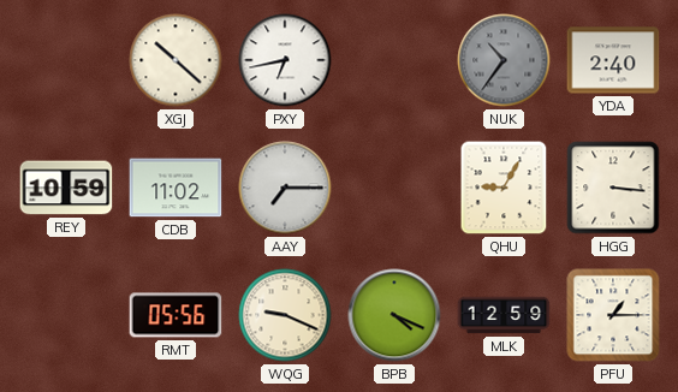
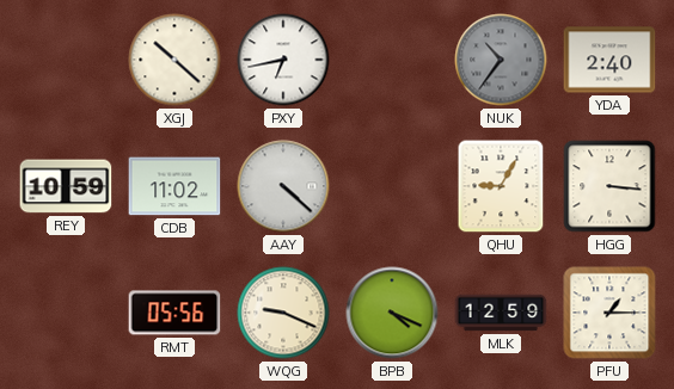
AAY: 7:15 -> 4:22 (283, 186)
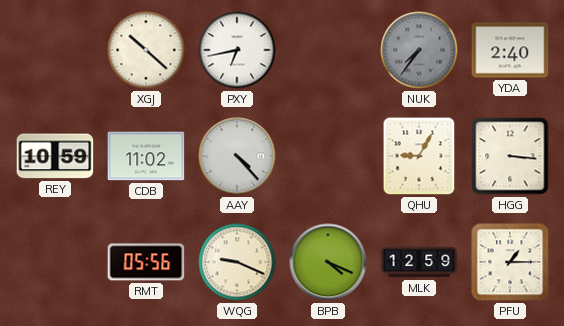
NUK: 10:36 -> 7:36 (419, 50)
AAY: 4:22 -> 4:23 (237, 156)
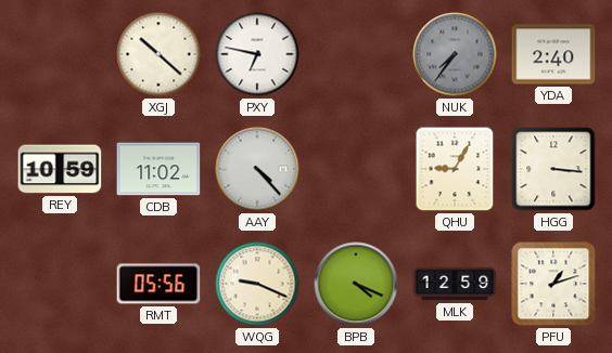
PXY: 6:43 -> 6:47 (257, 54)
PFU: 1:15 -> 1:12 (553, 284)
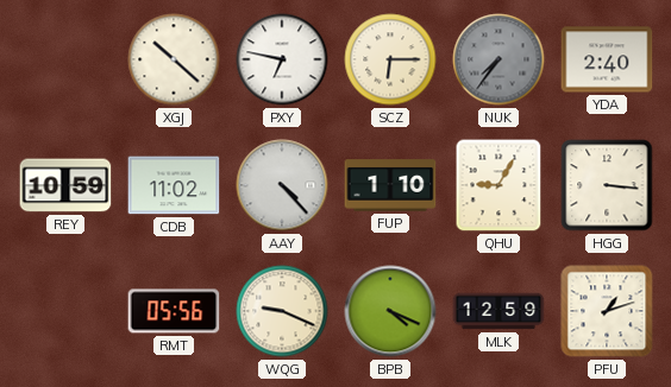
SCZ: none -> 6:15 (390, 59)
FUP: none -> 1:10 (390, 185)
